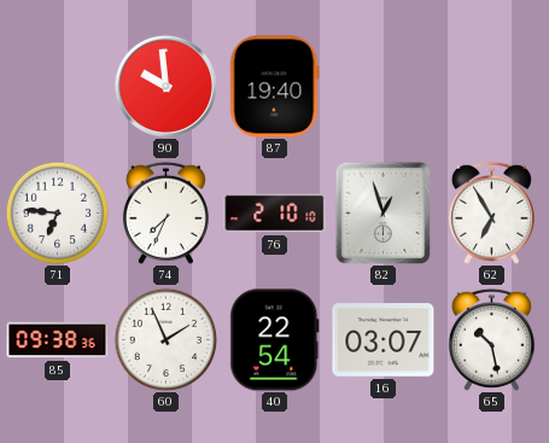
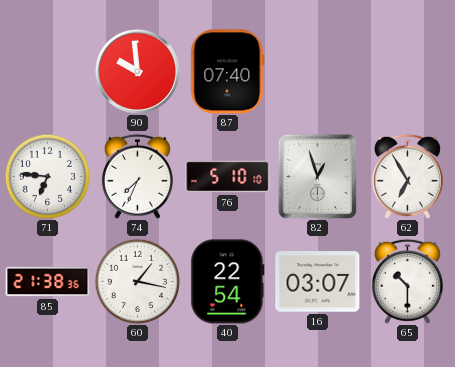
87: 19:40 -> 07:40 (228, 72)
76: 2:10 -> 5:10 (228, 177)
85: 09:38 -> 21:38 (48, 282)
60: 1:56 -> 1:17 (137, 281)
65: 10:28 -> 10:30 (407, 281)
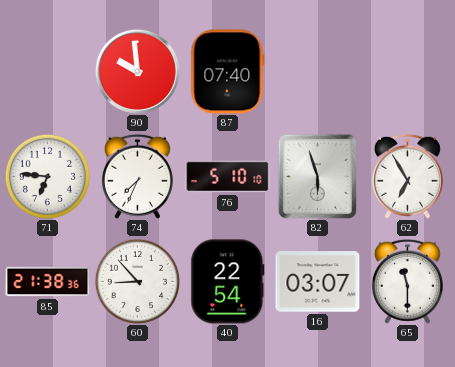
82: 12:57 -> 5:57 (318, 176)
60: 1:17 -> 8:53 (137, 281)
65: 10:30 -> 11:30 (407, 281)
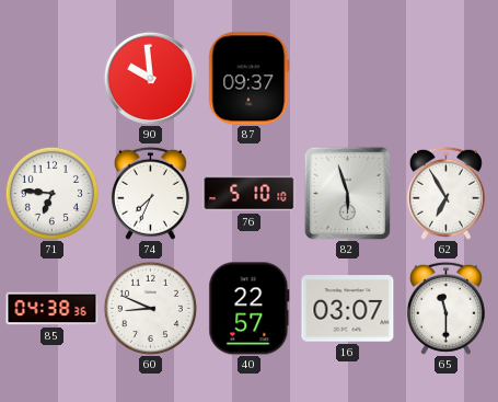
87: 07:40 -> 09:37 (250, 79)
85: 21:38 -> 04:38 (53, 309)
60: 8:53 -> 8:49 (150, 308)
40: 22:54 -> 22:57 (250, 309)
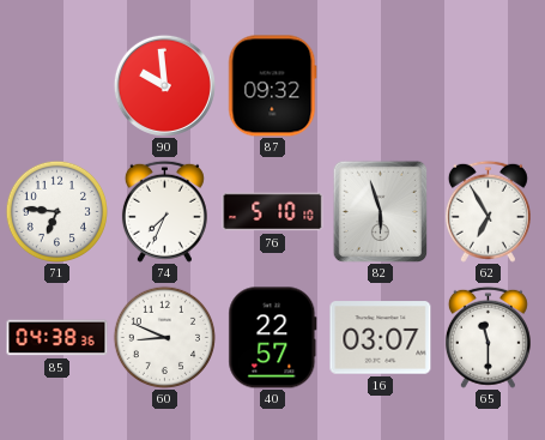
87: 09:37 -> 09:32 (273, 86)
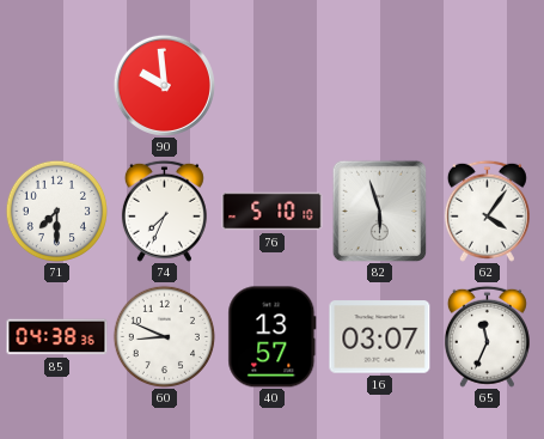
87: 09:32 -> none (273, 86)
71: 6:46 -> 7:30 (56, 211)
62: 6:55 -> 4:06 (487, 211)
40: 22:57 -> 13:57 (273, 337)
65: 11:30 -> 11:34 (487, 336)
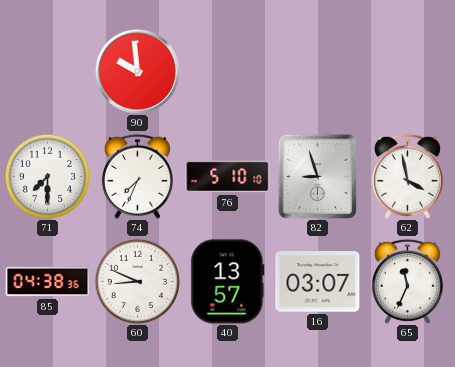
82: 5:57 -> 8:57 (318, 176)
62: 4:06 -> 3:58 (407, 176)
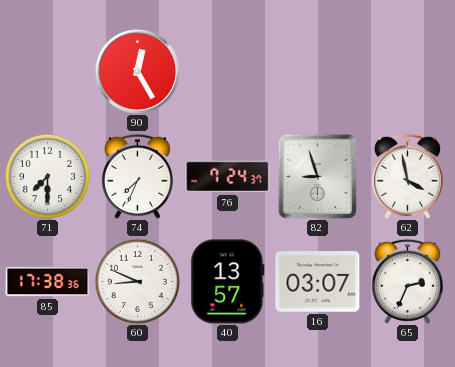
90: 9:59 -> 12:25 (137, 71)
76: 5:10 -> 7:24 (228, 177)
85: 04:38 -> 17:38 (48, 282)
65: 11:34 -> 2:34 (407, 281)
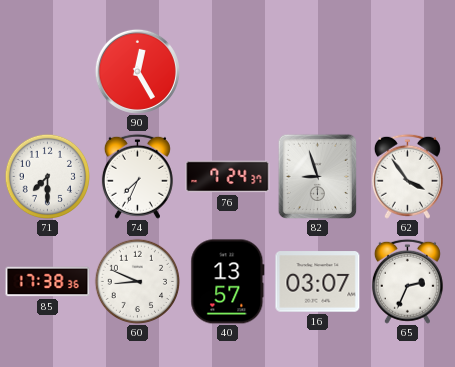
62: 3:58 -> 3:54 (407, 176)
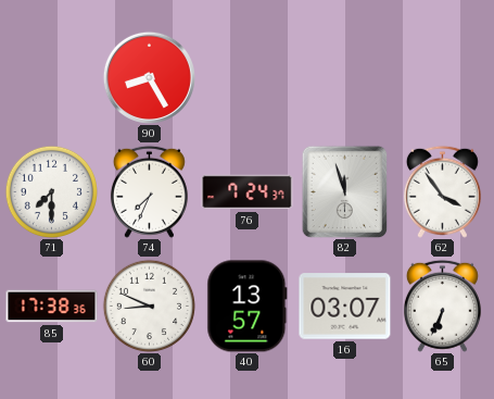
90: 12:25 -> 8:25 (149, 77)
82: 8:57 -> 11:57 (345, 191)
65: 2:34 -> 6:34 (442, 306)
